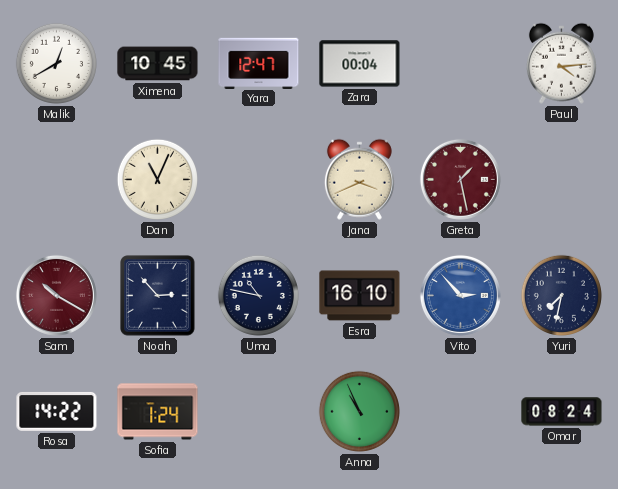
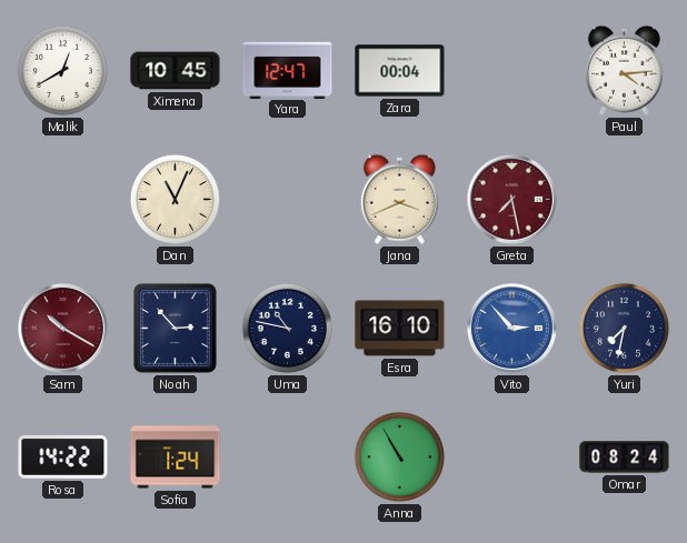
Greta: 1:28 -> 7:28 (511, 199)
Anna: 10:56 -> 10:55 (399, 456)
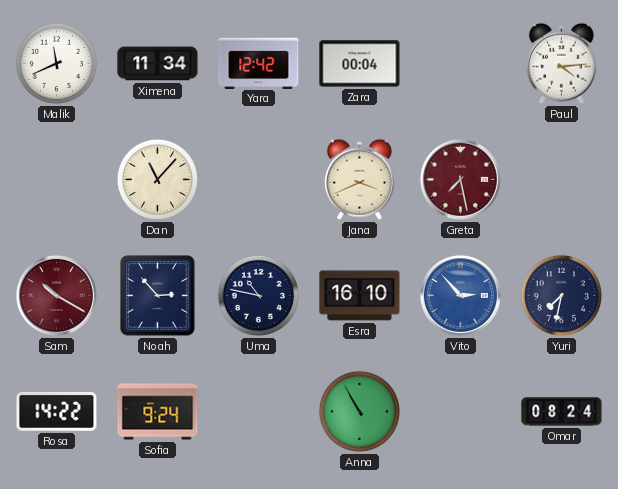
Malik: 12:40 -> 11:41 (56, 63)
Ximena: 10:45 -> 11:34 (158, 64)
Yara: 12:47 -> 12:42 (259, 63)
Dan: 11:04 -> 11:07 (157, 179)
Sofia: 1:24 -> 9:24 (158, 412)
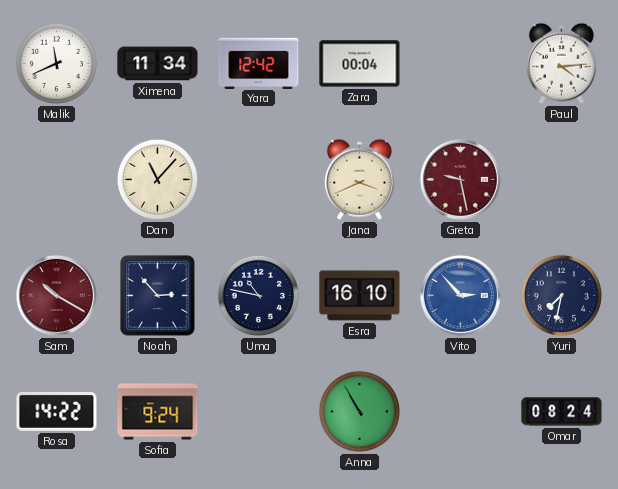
Greta: 7:28 -> 9:28 (460, 179)
